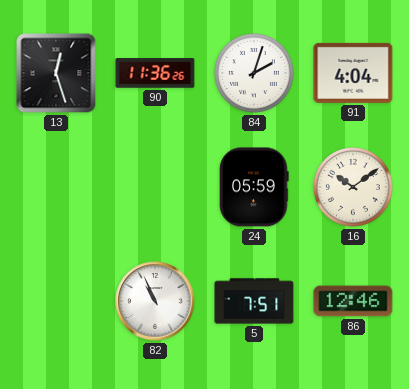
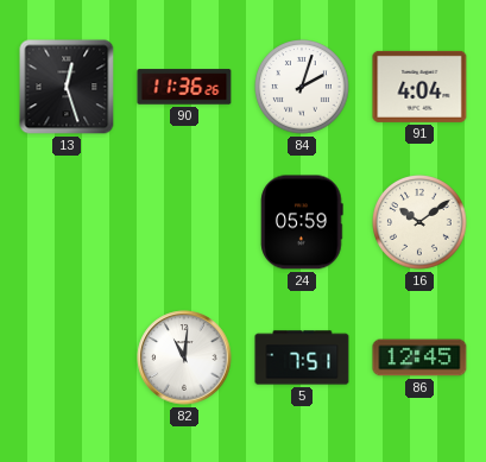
82: 10:56 -> 11:01 (184, 357)
86: 12:46 -> 12:45 (419, 357)
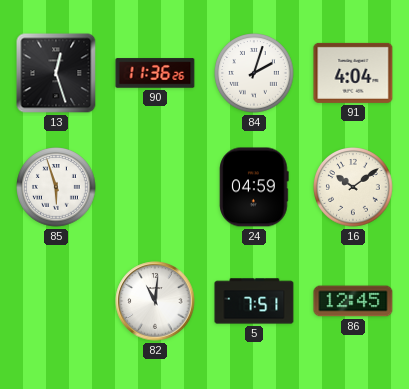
85: none -> 5:57 (56, 187)
24: 05:59 -> 04:59 (254, 187)
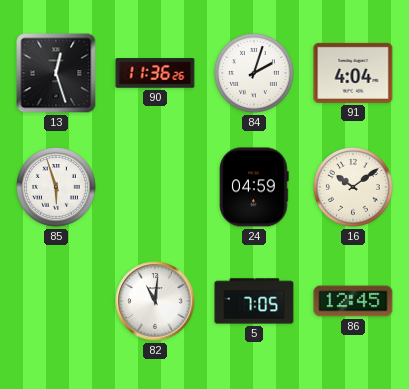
5: 7:51 -> 7:05 (254, 301)
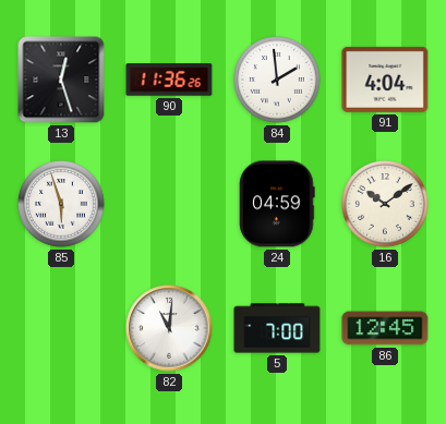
84: 2:03 -> 1:59 (277, 80)
5: 7:05 -> 7:00 (277, 328)
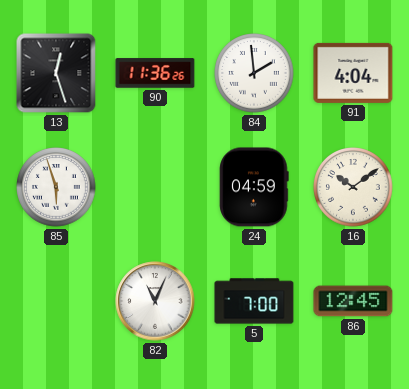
82: 11:01 -> 11:04 (155, 301)
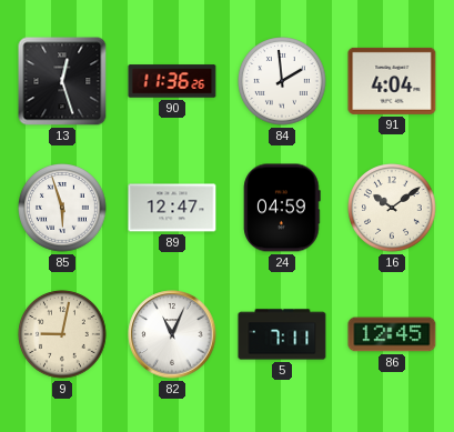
89: none -> 12:47 (172, 208)
9: none -> 9:02 (62, 334)
5: 7:00 -> 7:11 (282, 334)
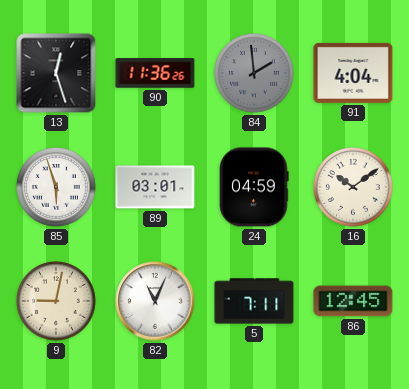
84 dial: white -> grey (254, 73)
89: 12:47 -> 03:01 (155, 187)
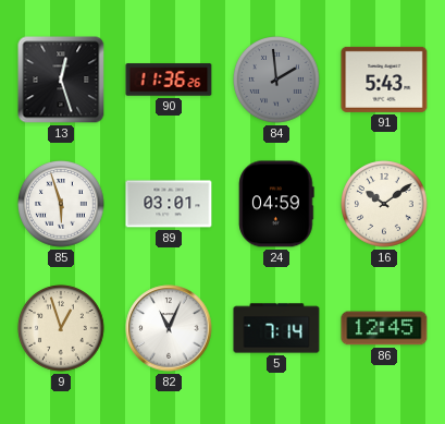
91: 4:04 -> 5:43 (384, 80)
9: 9:02 -> 12:57 (61, 328)
5: 7:11 -> 7:14 (276, 328)
